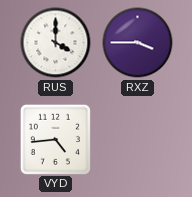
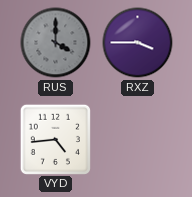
RUS dial: white -> grey (56, 43)
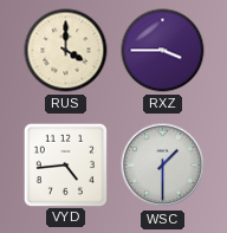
RUS dial: grey -> cream (66, 51)
WSC: none -> 1:30 (163, 166)
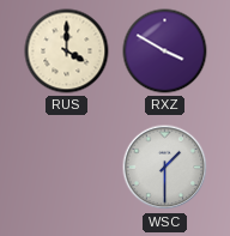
RXZ: 3:45 -> 3:50 (165, 52)
VYD: 4:44 -> none (65, 164)
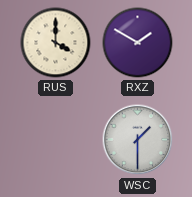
RXZ: 3:50 -> 1:50 (138, 43)
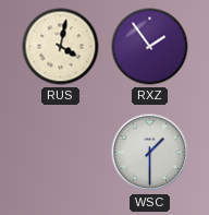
RUS: 4:00 -> 4:02 (61, 47)
RXZ: 1:50 -> 1:54 (150, 47)
